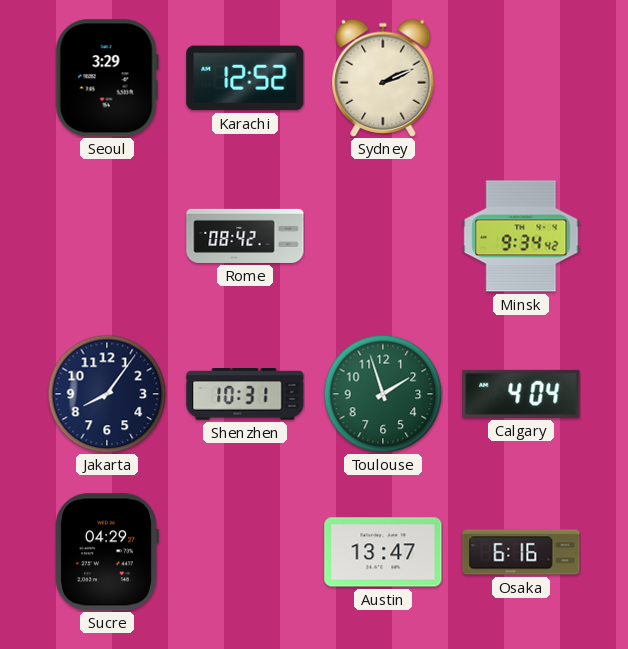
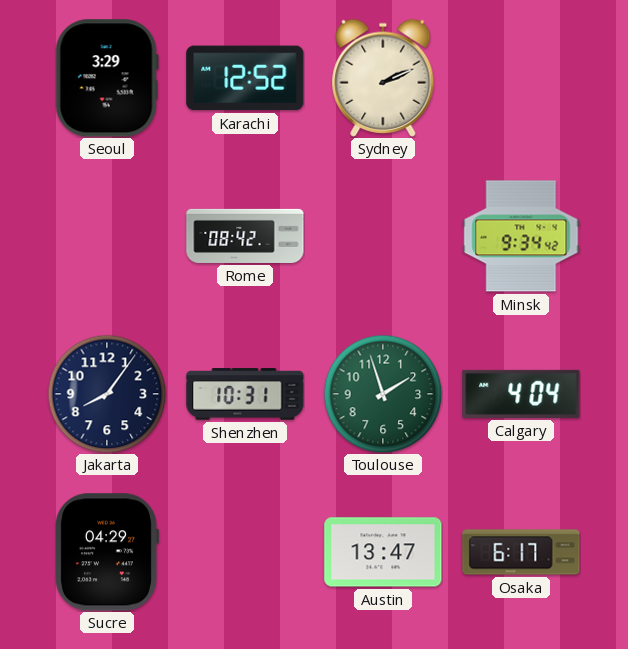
Osaka: 6:16 -> 6:17 (521, 552)
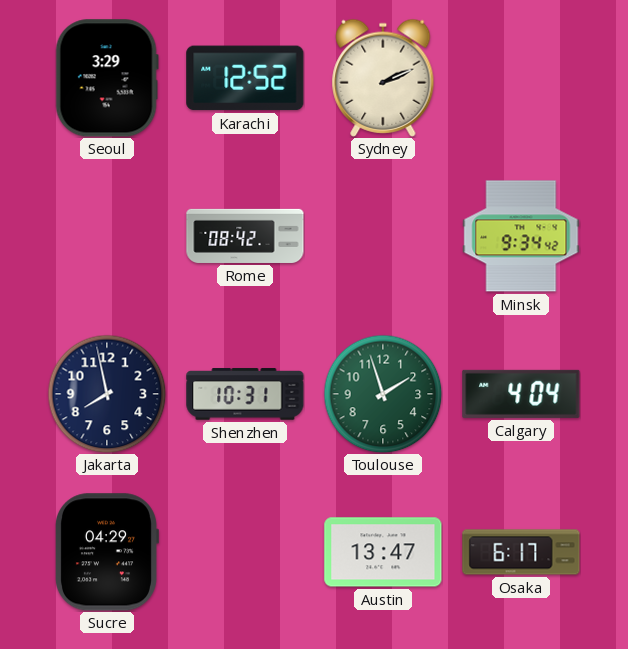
Jakarta: 8:06 -> 7:58 (107, 394)
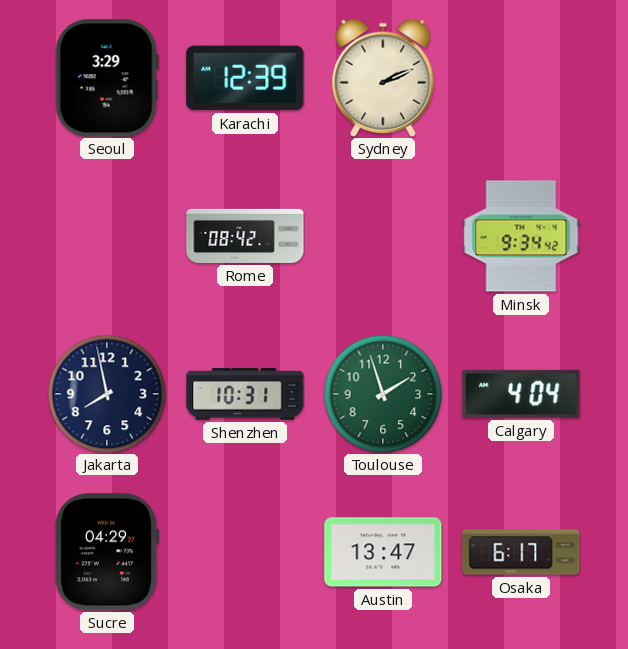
Karachi: 12:52 -> 12:39 (245, 78)
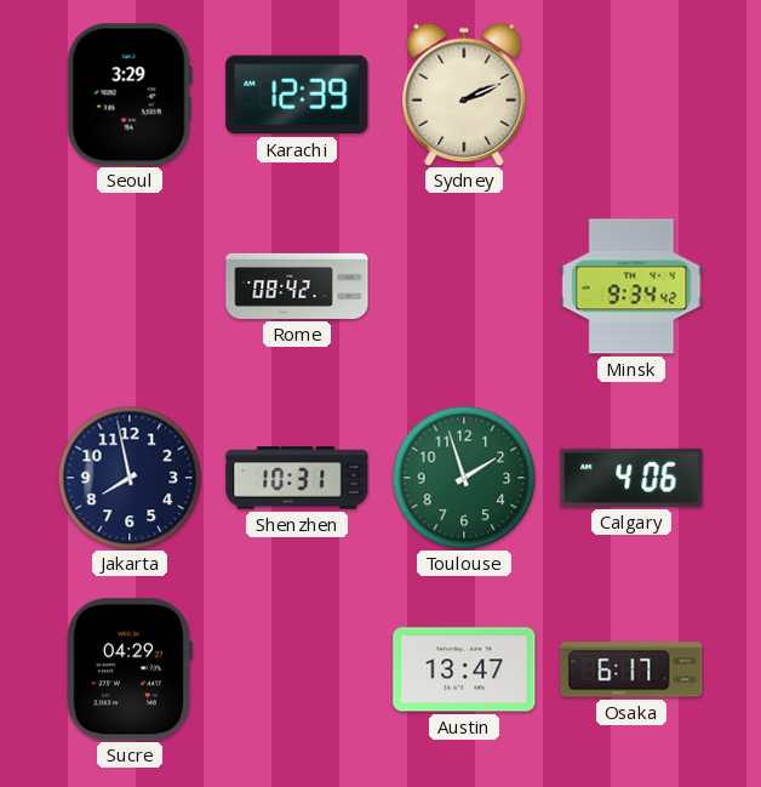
Calgary: 4:04 -> 4:06 (631, 478)
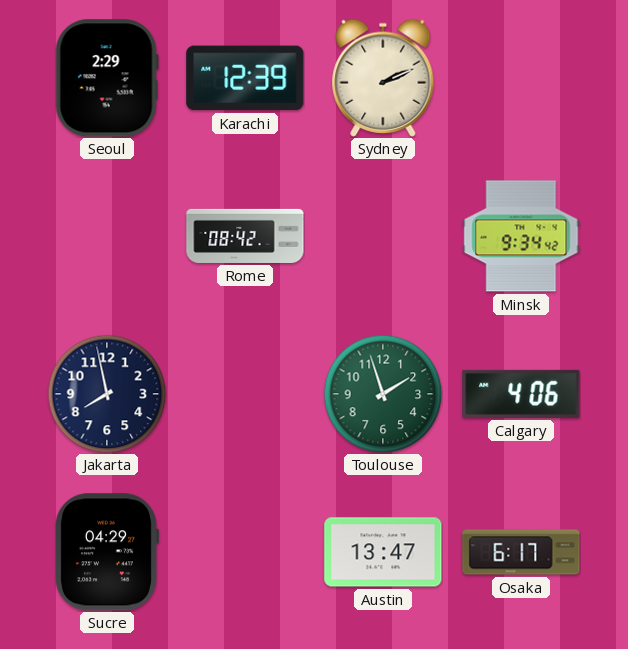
Seoul: 3:29 -> 2:29 (107, 78)
Shenzhen: 10:31 -> none (297, 478)
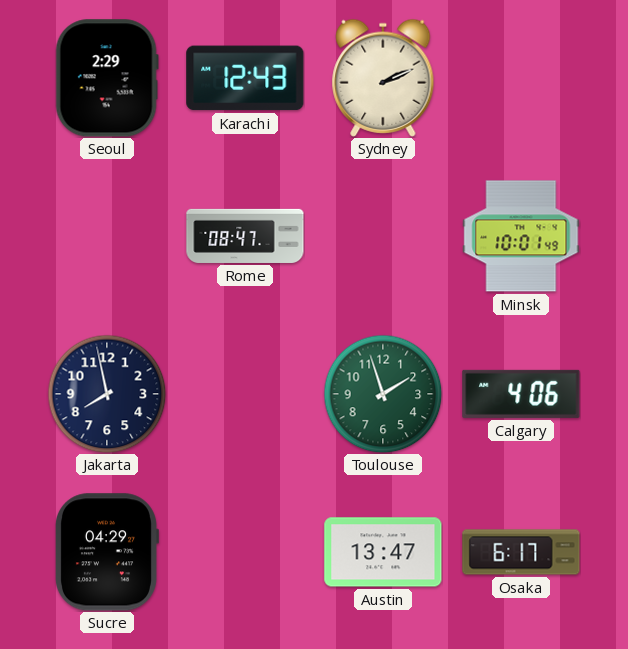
Karachi: 12:39 -> 12:43 (245, 78)
Rome: 08:42 -> 08:47 (245, 236)
Minsk: 9:34 -> 10:01 (521, 236)
